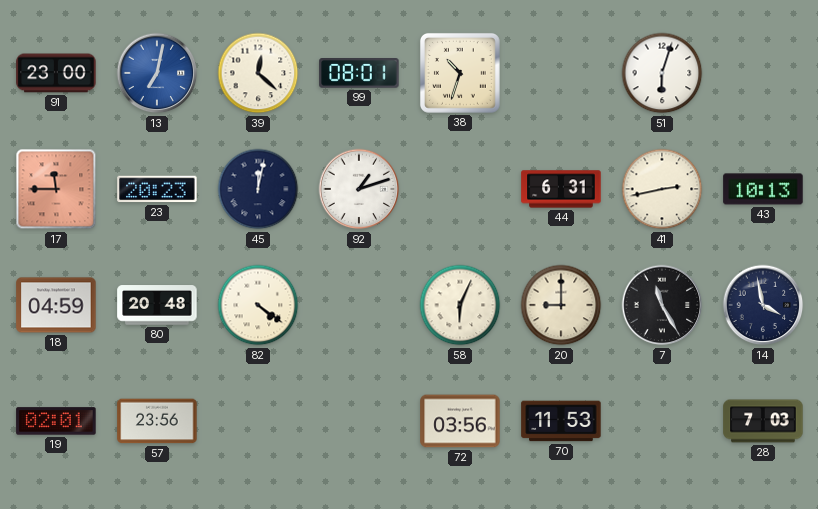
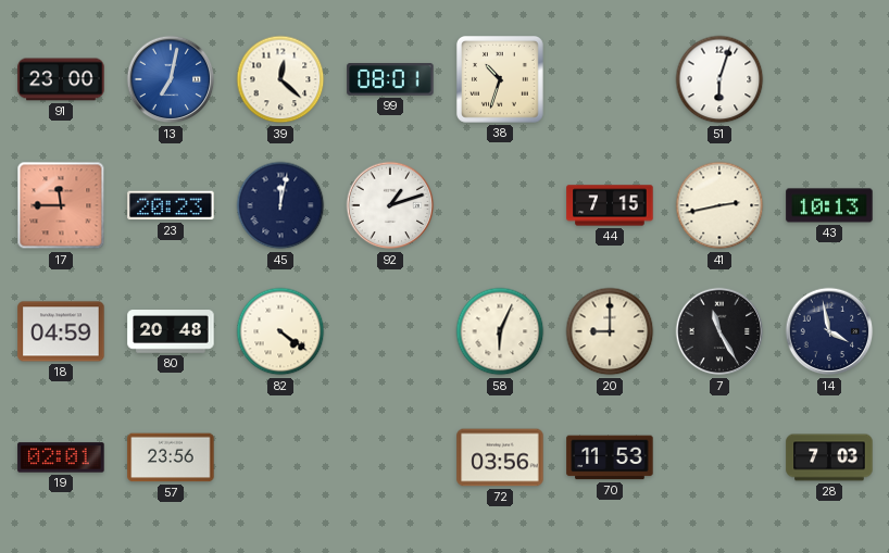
44: 6:31 -> 7:15 (610, 205)
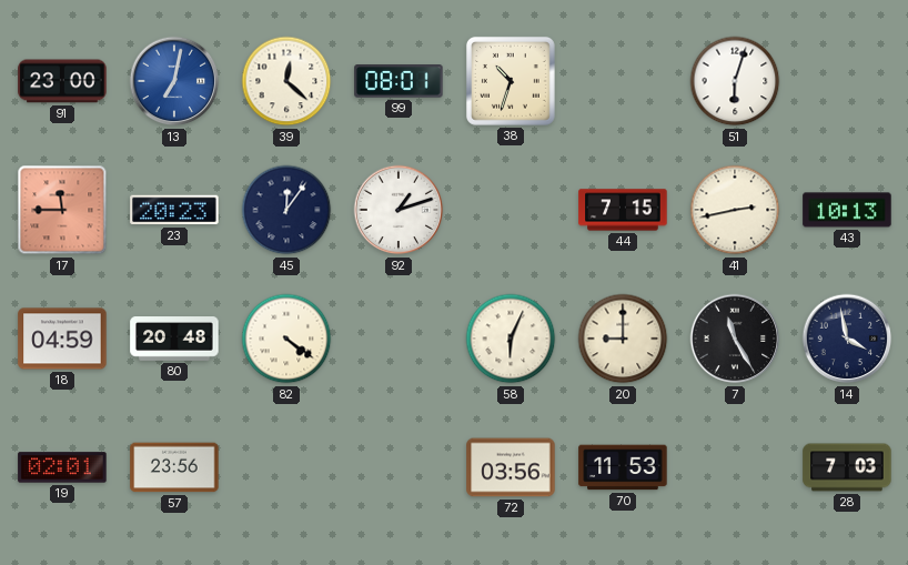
45: 12:02 -> 12:06 (286, 210)
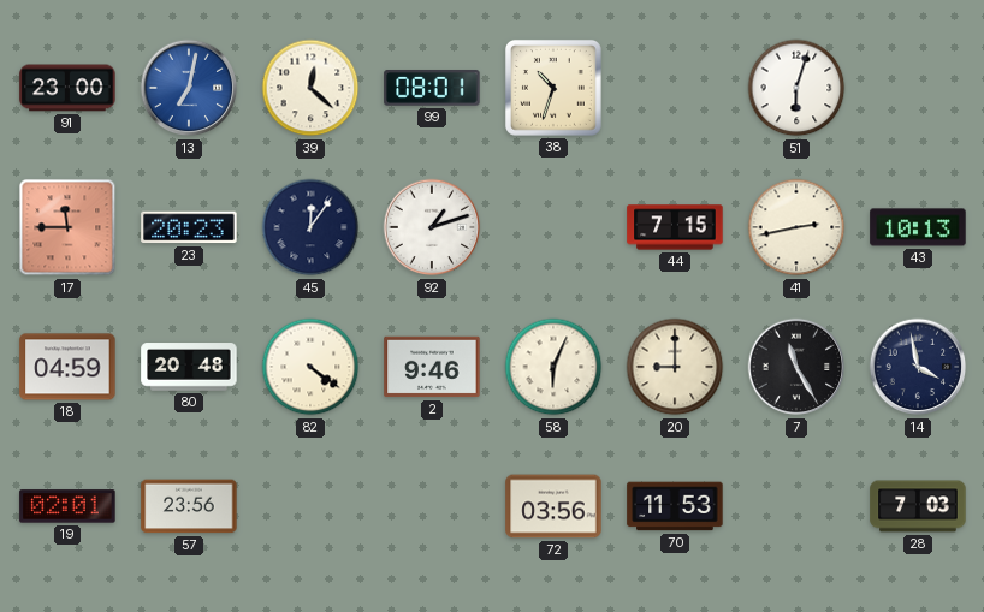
2: none -> 9:46 (432, 367)
